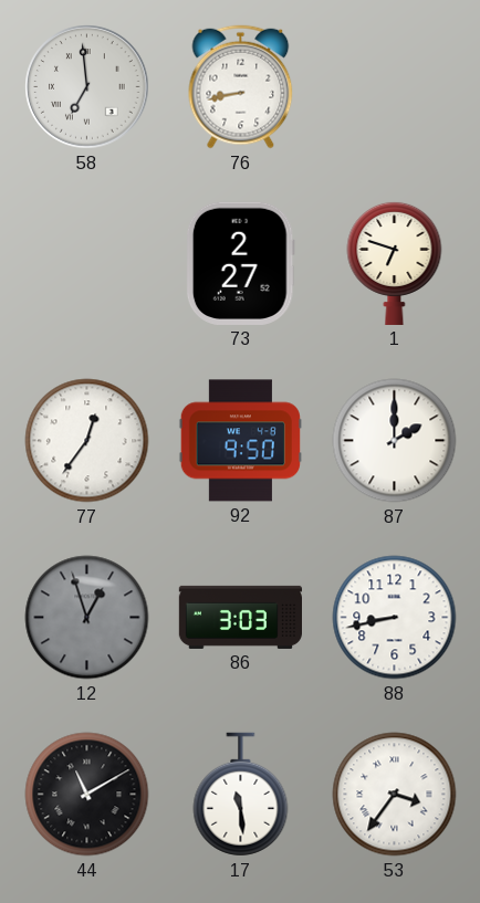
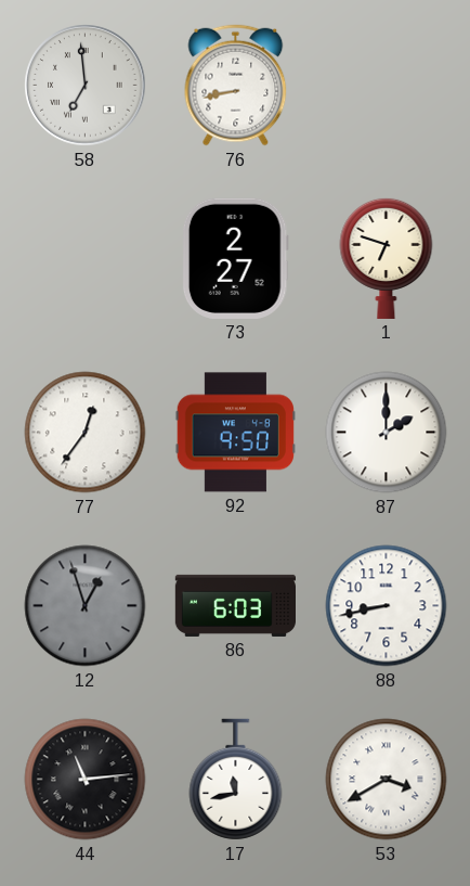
86: 3:03 -> 6:03 (235, 605)
44: 11:10 -> 11:14 (86, 780)
17: 11:29 -> 11:43 (236, 780)
53: 3:36 -> 3:40 (387, 780)
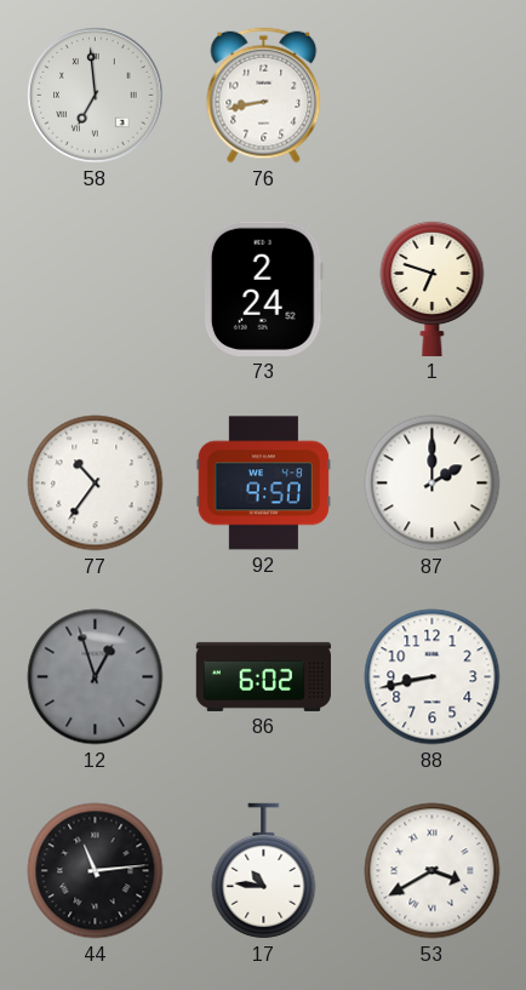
73: 2:27 -> 2:24 (263, 288)
77: 12:36 -> 10:36 (96, 483)
86: 6:03 -> 6:02 (263, 676)
17: 11:43 -> 10:46 (264, 871)
